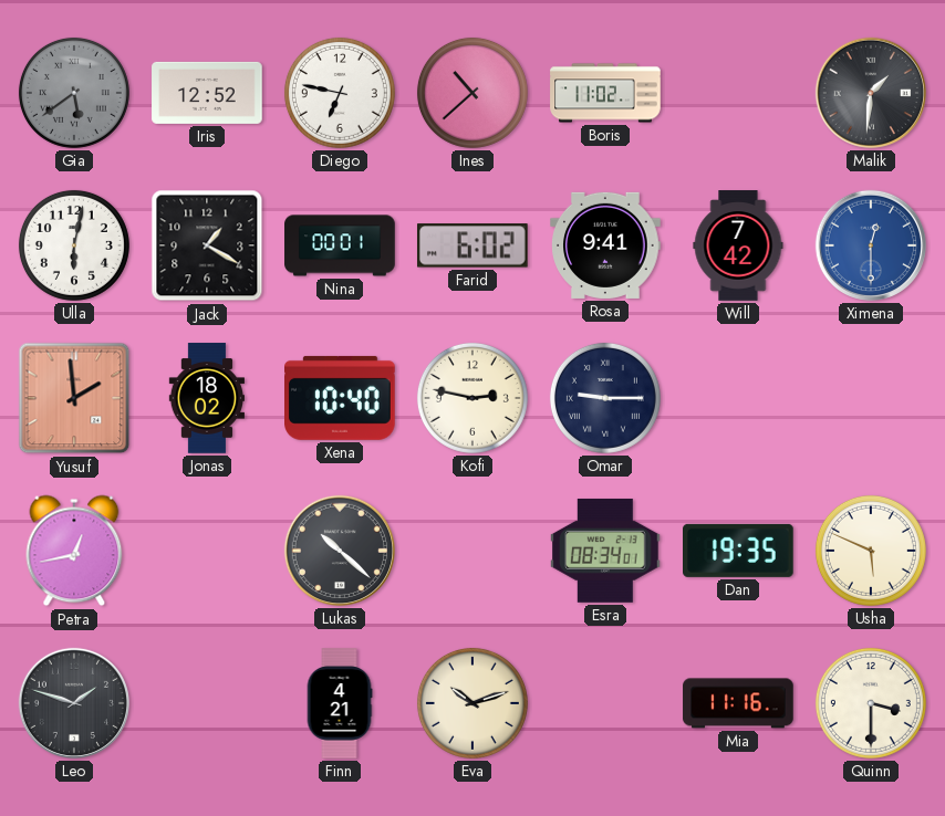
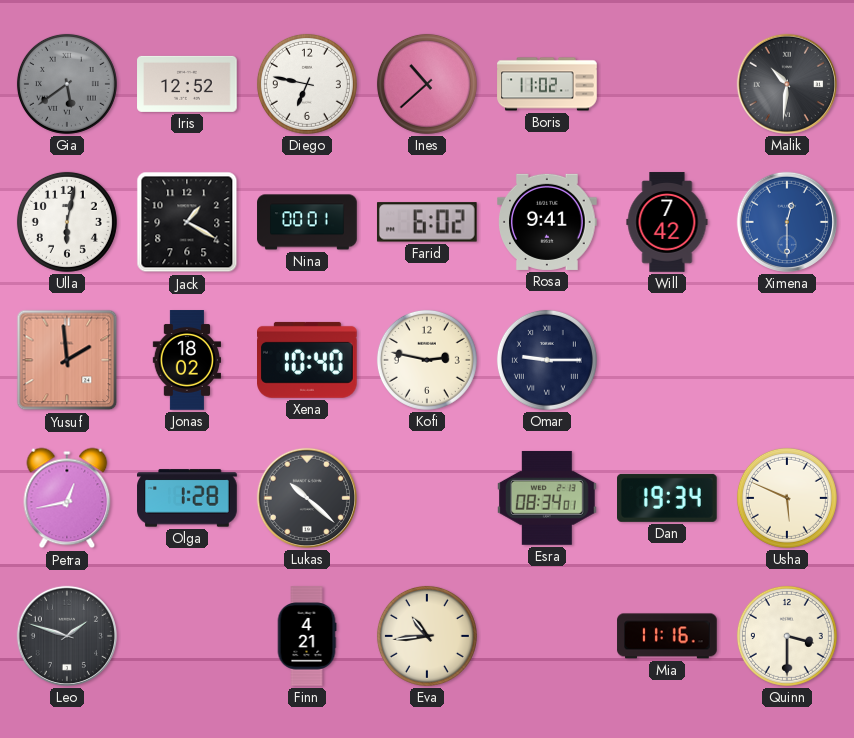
Malik: 1:31 -> 10:31 (787, 84)
Olga: none -> 1:28 (187, 498)
Dan: 19:35 -> 19:34 (668, 498)
Eva: 10:12 -> 10:44 (427, 636)
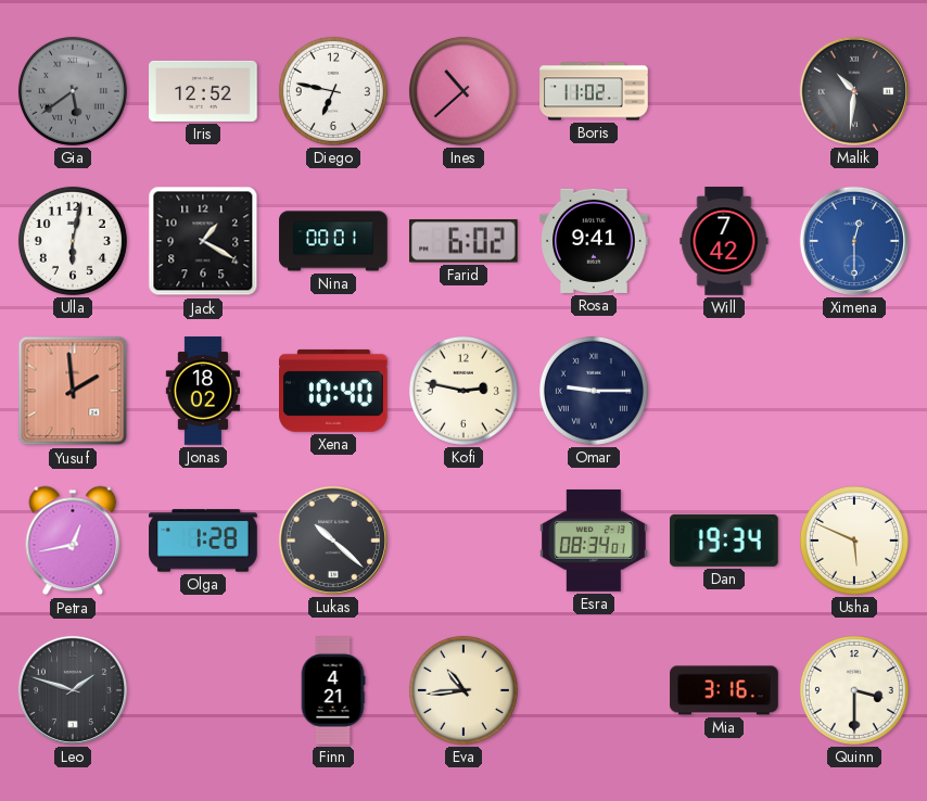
Mia: 11:16 -> 3:16 (724, 690)
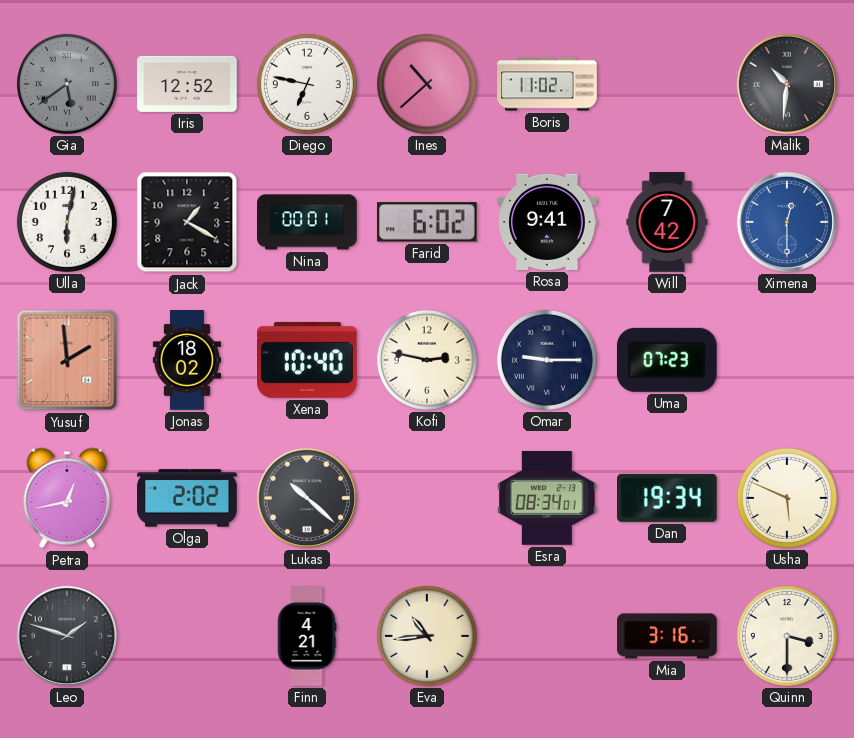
Uma: none -> 07:23 (667, 360)
Olga: 1:28 -> 2:02 (187, 498)
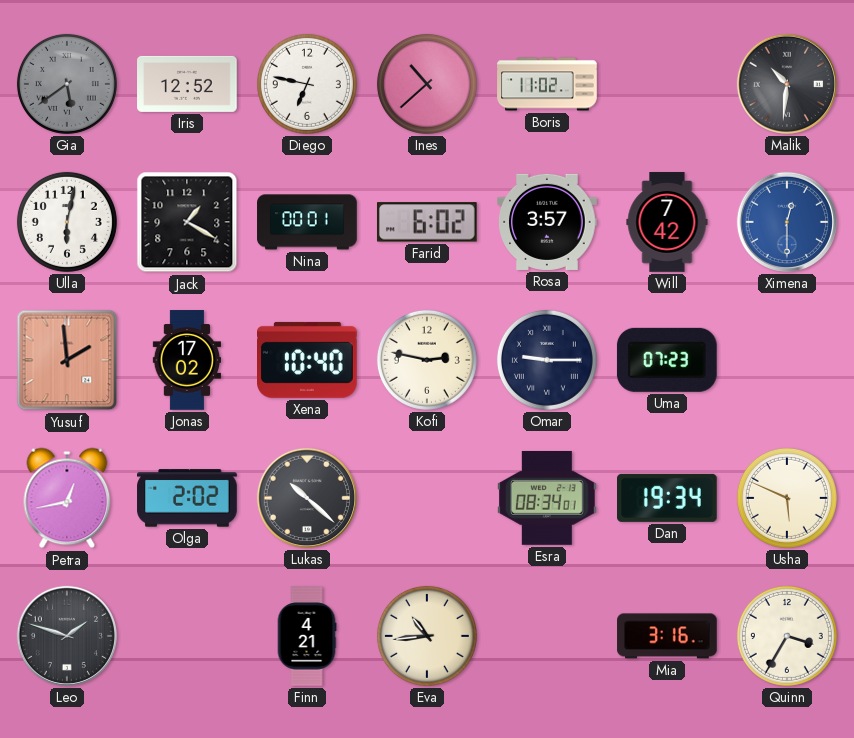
Rosa: 9:41 -> 3:57 (547, 222)
Jonas: 18:02 -> 17:02 (186, 360)
Quinn: 3:30 -> 3:35 (787, 636)
